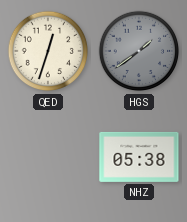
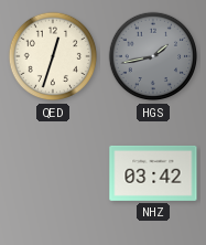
HGS: 1:39 -> 1:43 (153, 56)
NHZ: 05:38 -> 03:42 (153, 173)
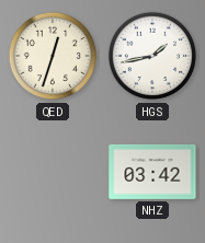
HGS dial: grey -> white (152, 56)
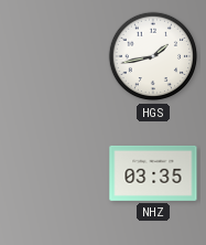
QED: 12:33 -> none (53, 56)
NHZ: 03:42 -> 03:35 (153, 173)
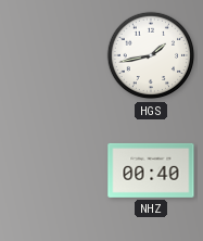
NHZ: 03:35 -> 00:40 (151, 170)
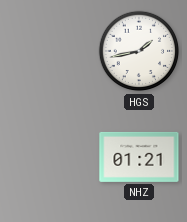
NHZ: 00:40 -> 01:21 (139, 157)
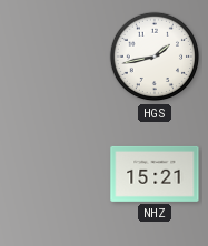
NHZ: 01:21 -> 15:21 (155, 174)
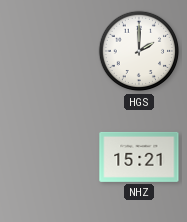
HGS: 1:43 -> 2:00 (139, 51)
